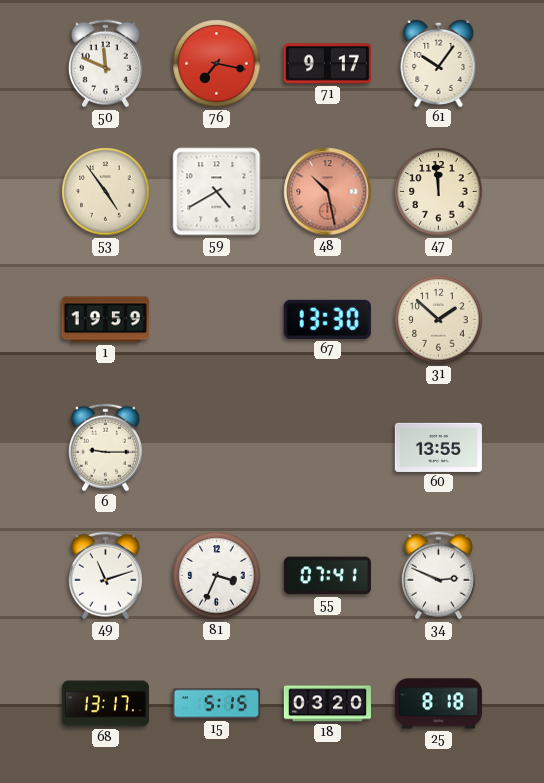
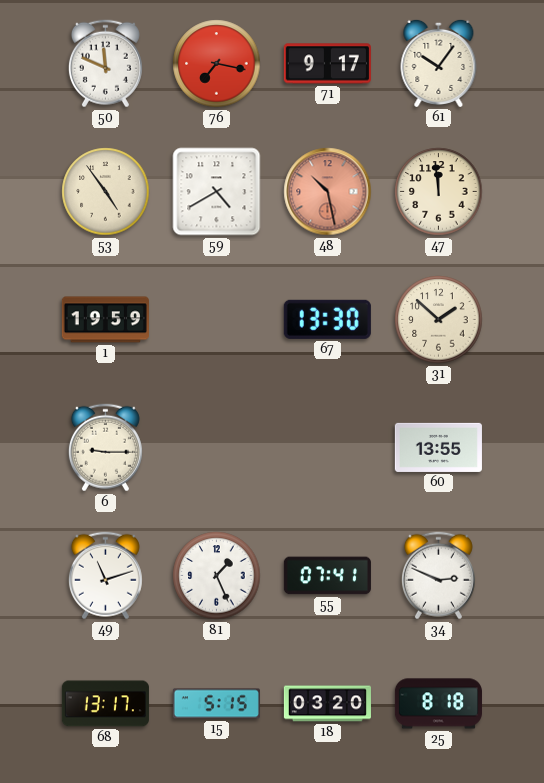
81: 3:34 -> 1:26 (217, 576)
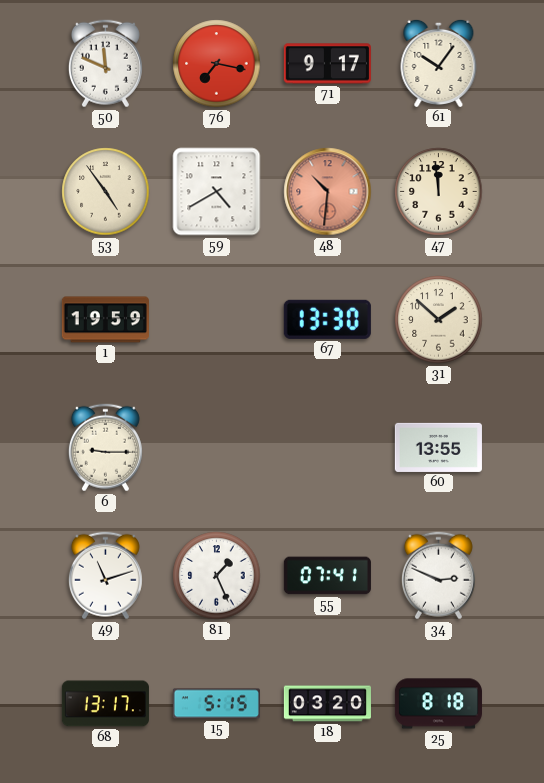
48: 10:28 -> 10:31 (328, 192)
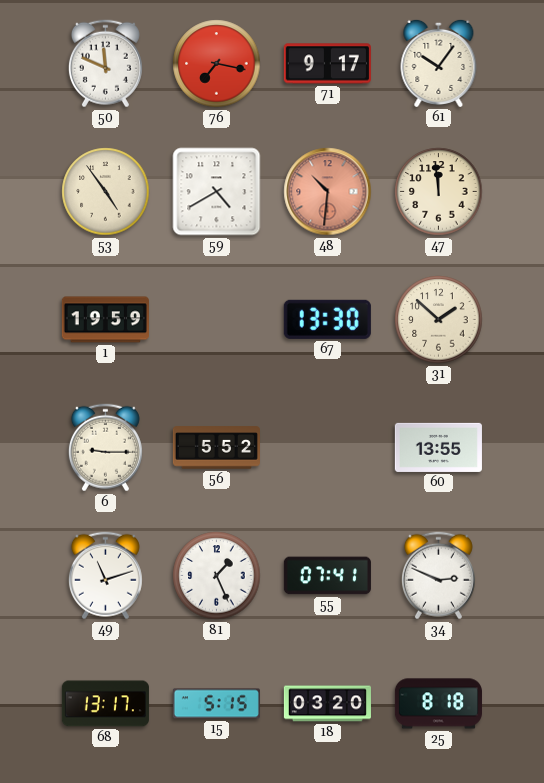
56: none -> 5:52 (216, 448)
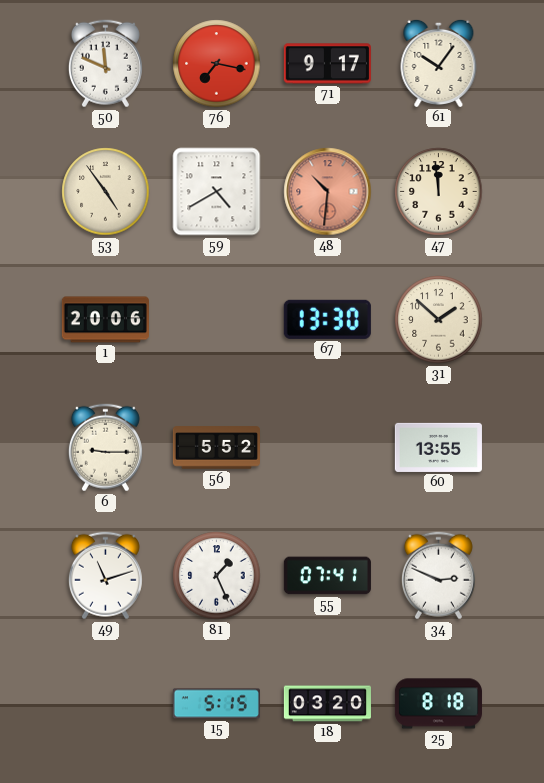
1: 19:59 -> 20:06 (105, 320)
68: 13:17 -> none (105, 704)
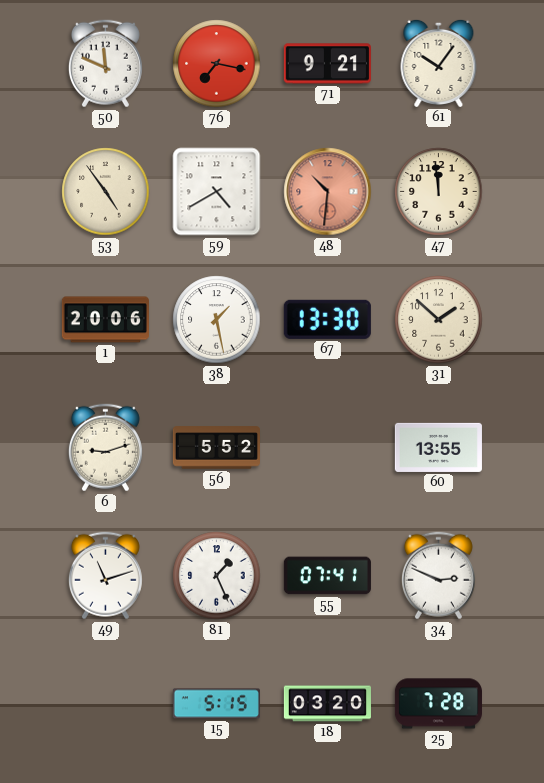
71: 9:17 -> 9:21 (327, 64)
38: none -> 1:28 (217, 320)
6: 9:15 -> 9:12 (105, 448)
25: 8:18 -> 7:28 (438, 704)
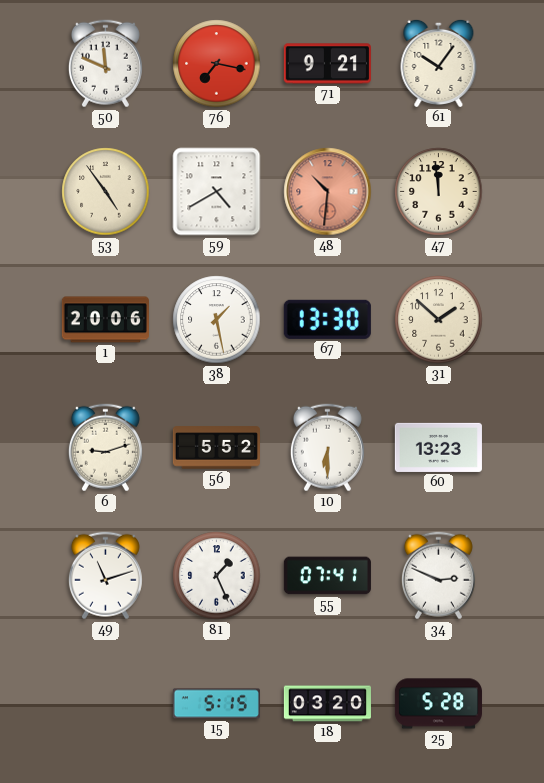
10: none -> 6:30 (327, 448)
60: 13:55 -> 13:23 (438, 447)
25: 7:28 -> 5:28 (438, 704)
